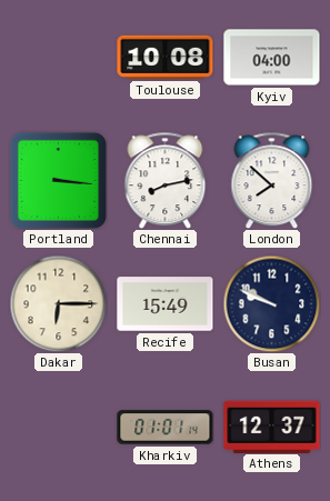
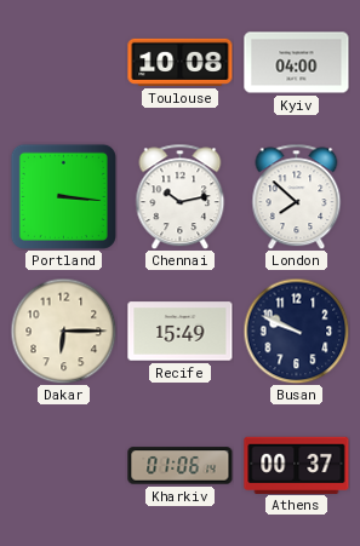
Chennai: 8:13 -> 10:13 (181, 196)
Kharkiv: 01:01 -> 01:06 (181, 466)
Athens: 12:37 -> 00:37 (297, 465)
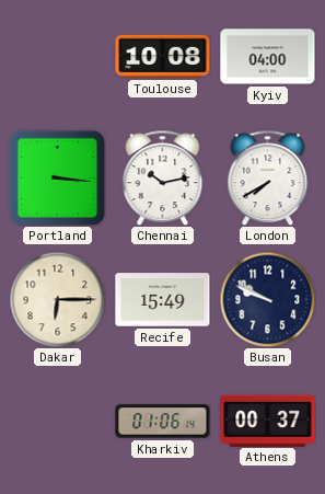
London: 7:52 -> 7:40 (268, 177)
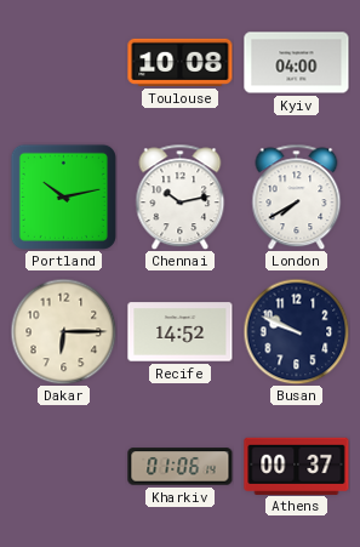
Portland: 3:16 -> 10:13 (63, 196)
Recife: 15:49 -> 14:52 (181, 332)
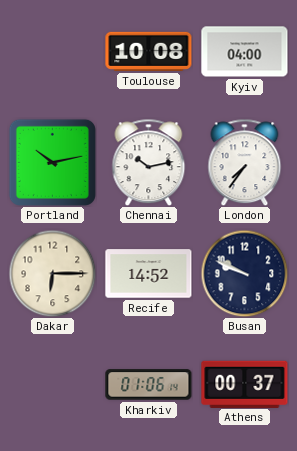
London: 7:40 -> 7:36 (245, 162)
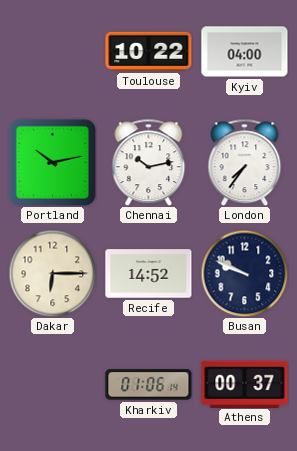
Toulouse: 10:08 -> 10:22 (149, 51)
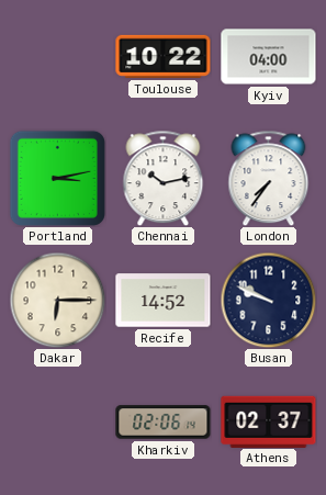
Portland: 10:13 -> 3:13 (57, 178)
Kharkiv: 01:06 -> 02:06 (164, 423)
Athens: 00:37 -> 02:37 (269, 421)
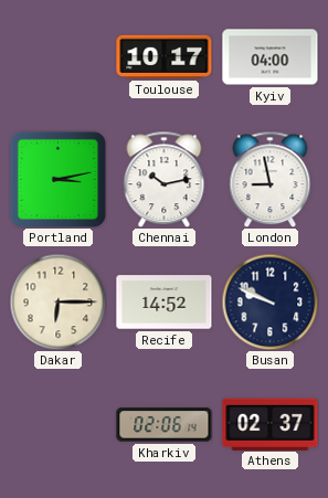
Toulouse: 10:22 -> 10:17 (165, 56)
London: 7:36 -> 8:58 (271, 179)
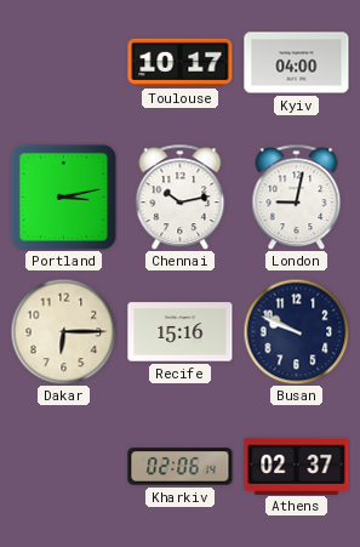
London: 8:58 -> 9:02 (297, 196)
Recife: 14:52 -> 15:16 (181, 332)
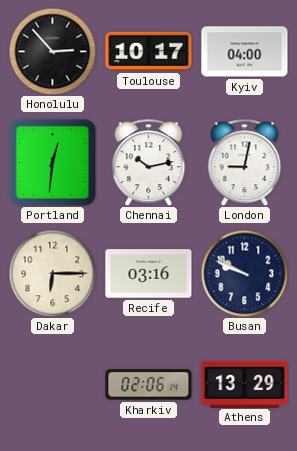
Honolulu: none -> 2:53 (52, 51)
Portland: 3:13 -> 12:31 (52, 162)
Recife: 15:16 -> 03:16 (149, 274)
Athens: 02:37 -> 13:29 (245, 384)
